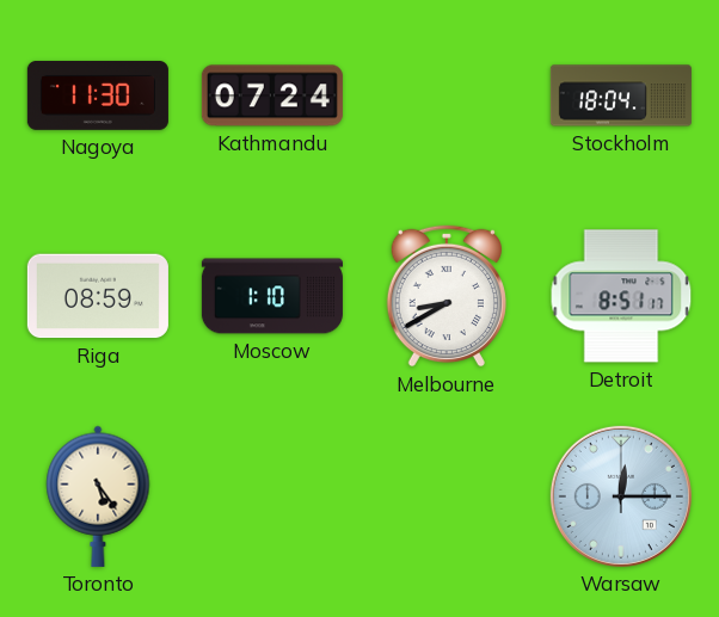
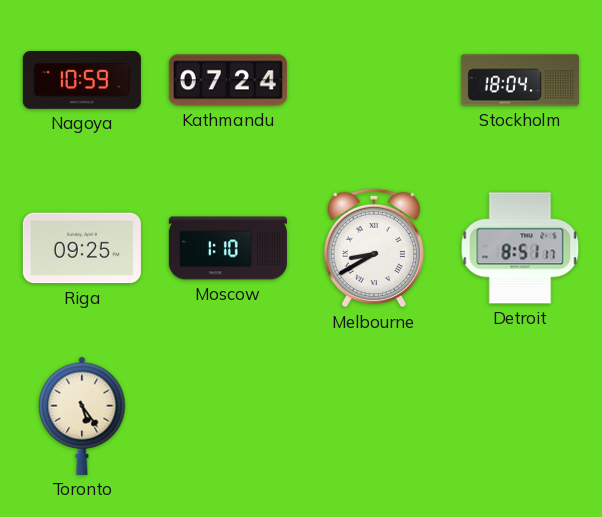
Nagoya: 11:30 -> 10:59 (82, 80)
Riga: 08:59 -> 09:25 (82, 248)
Warsaw: 12:15 -> none (621, 496)
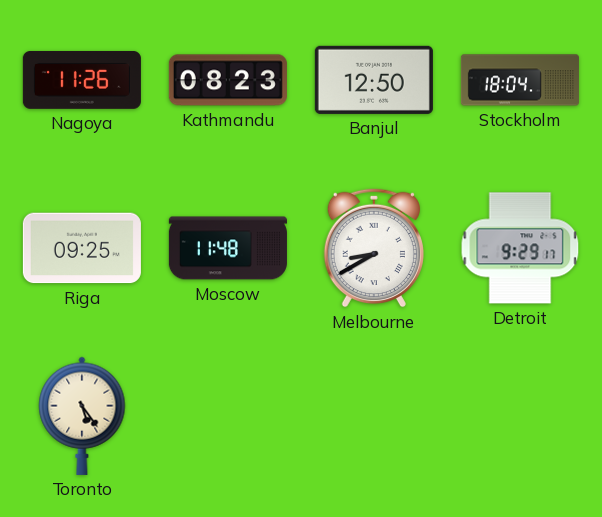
Nagoya: 10:59 -> 11:26 (82, 80)
Kathmandu: 07:24 -> 08:23 (228, 80)
Banjul: none -> 12:50 (374, 80)
Moscow: 1:10 -> 11:48 (228, 248)
Detroit: 8:51 -> 9:29 (520, 248)
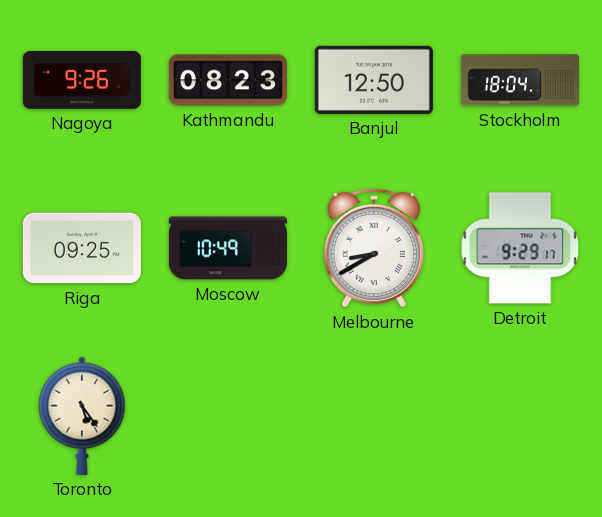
Nagoya: 11:26 -> 9:26 (82, 80)
Moscow: 11:48 -> 10:49 (228, 248)
